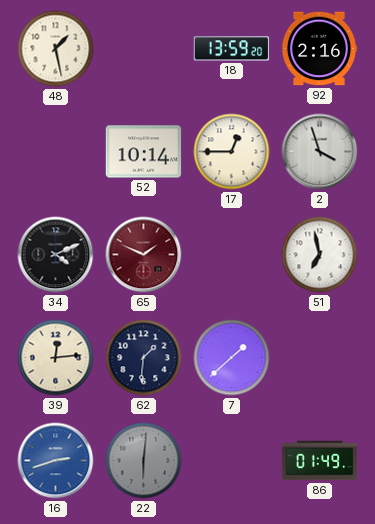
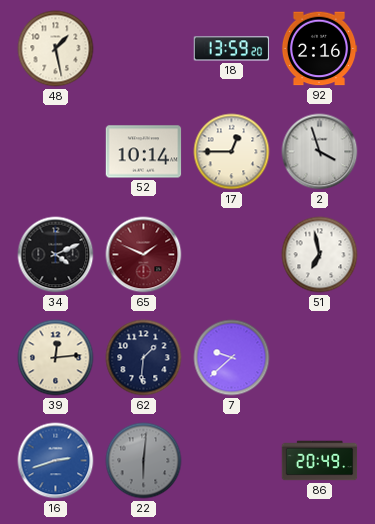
7: 1:38 -> 9:38 (232, 358)
86: 01:49 -> 20:49 (320, 461)
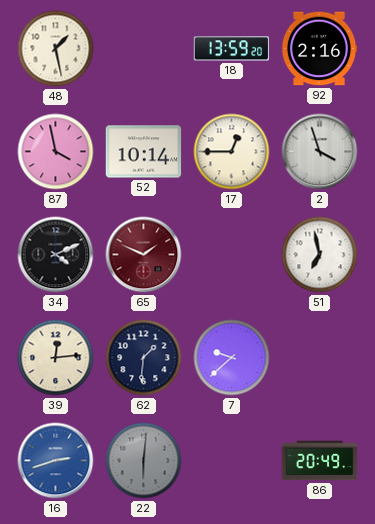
87: none -> 3:58 (56, 152)
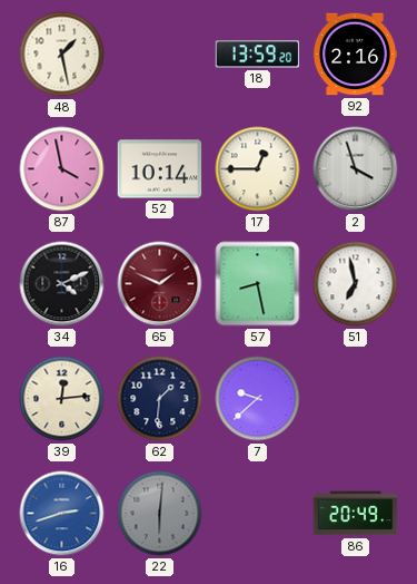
57: none -> 8:28 (258, 284)
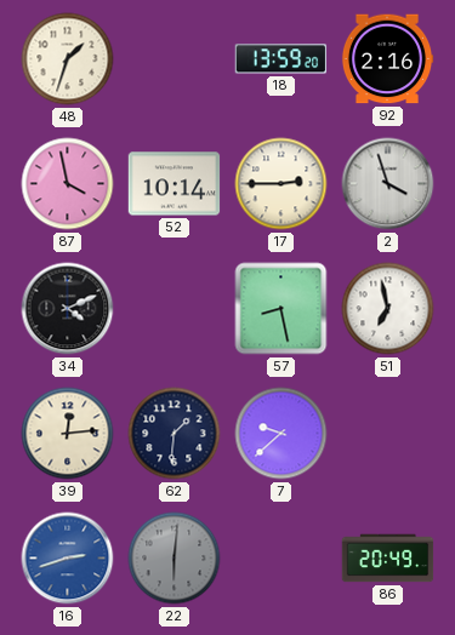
48: 1:28 -> 1:33 (68, 59)
17: 12:45 -> 2:45 (281, 184)
65: 1:49 -> none (160, 284)
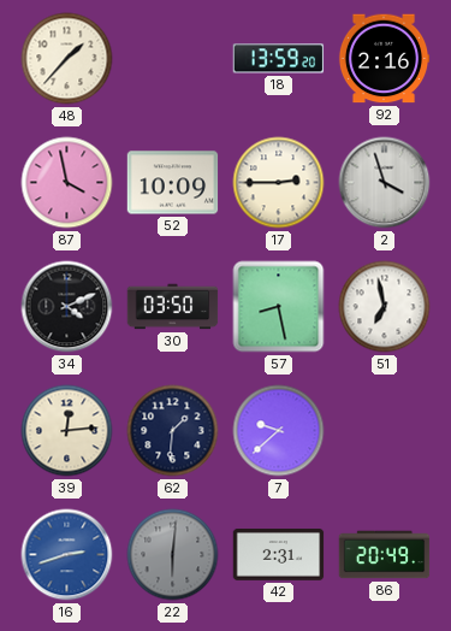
48: 1:33 -> 1:37 (67, 59)
52: 10:14 -> 10:09 (173, 183)
30: none -> 03:50 (173, 307)
42: none -> 2:31 (279, 555)
